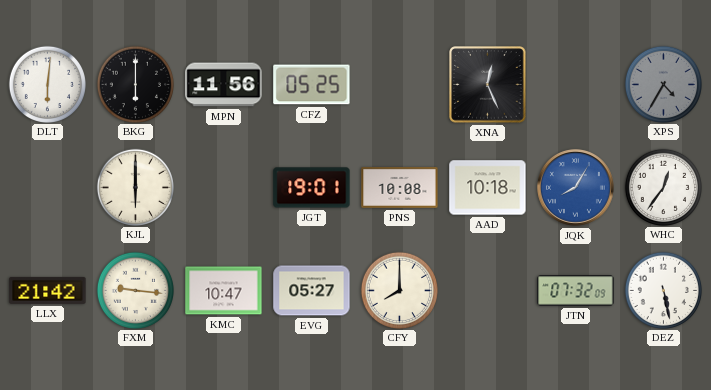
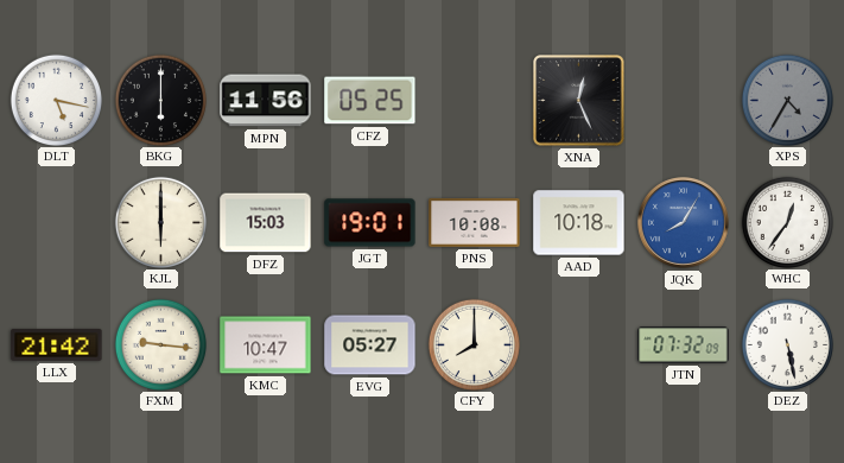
DLT: 6:01 -> 5:17 (56, 100)
DFZ: none -> 15:03 (266, 223)
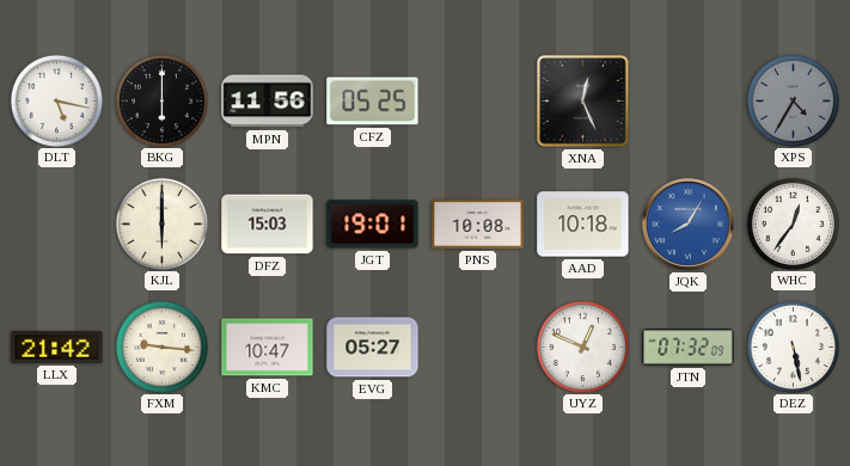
CFY: 8:00 -> none (474, 344)
UYZ: none -> 12:49 (582, 347)
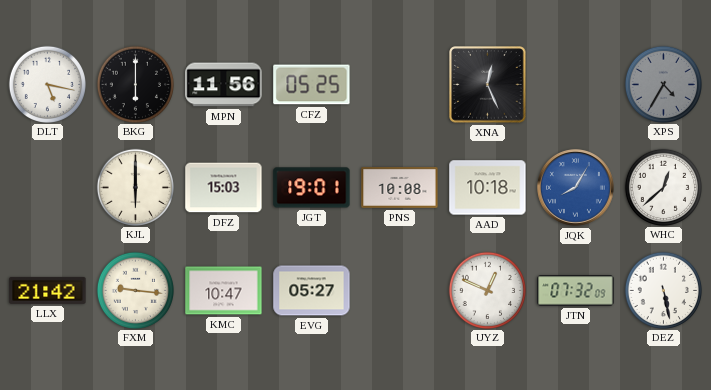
WHC: 12:36 -> 12:38 (663, 187)
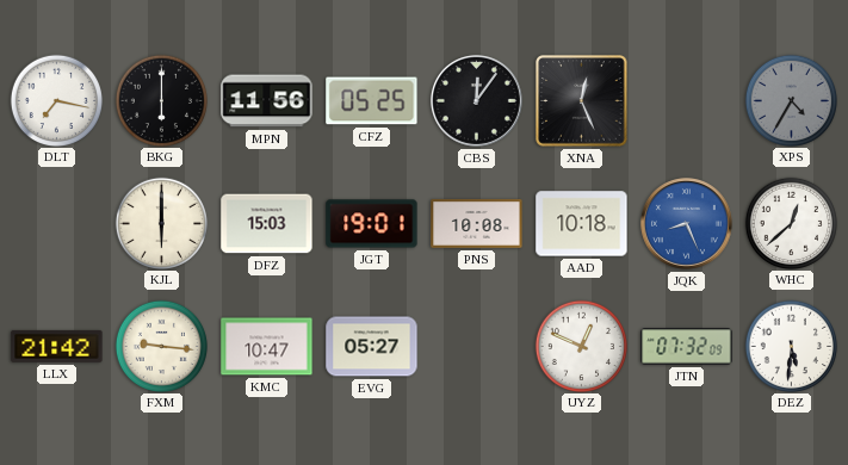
DLT: 5:17 -> 7:17 (56, 100)
CBS: none -> 12:06 (476, 100)
JQK: 8:05 -> 8:26 (686, 223)
DEZ: 5:28 -> 5:31 (791, 346)
